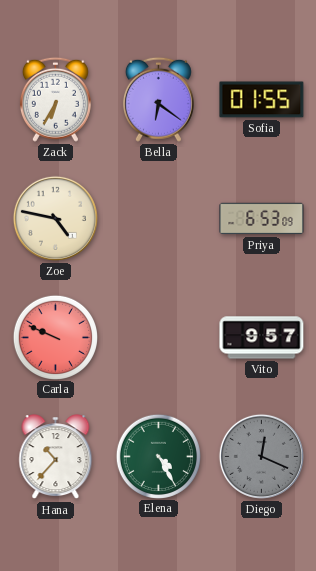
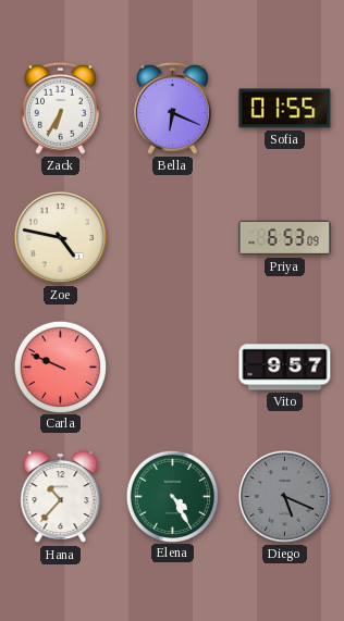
Bella: 6:21 -> 6:19 (172, 108)
Diego: 12:19 -> 5:19 (284, 496)
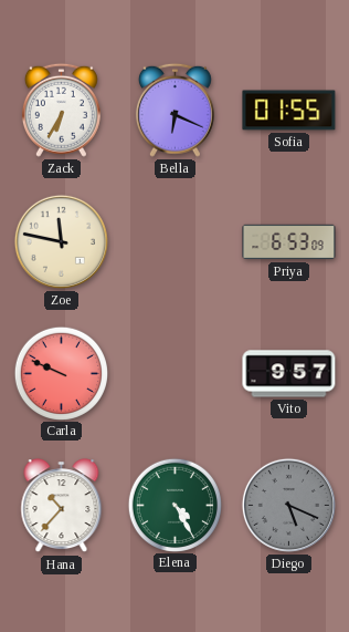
Zoe: 4:47 -> 11:47 (61, 241)
